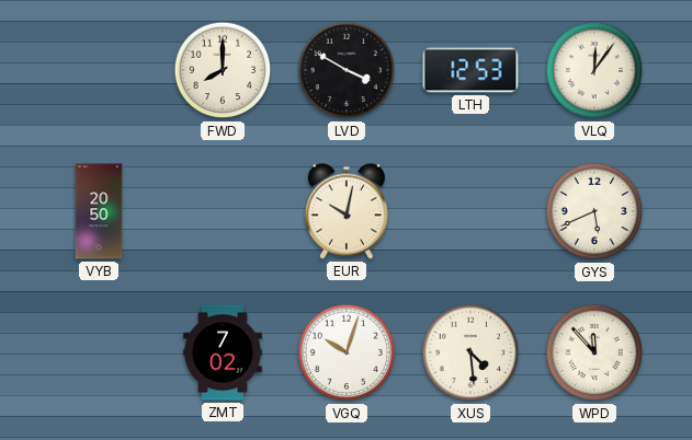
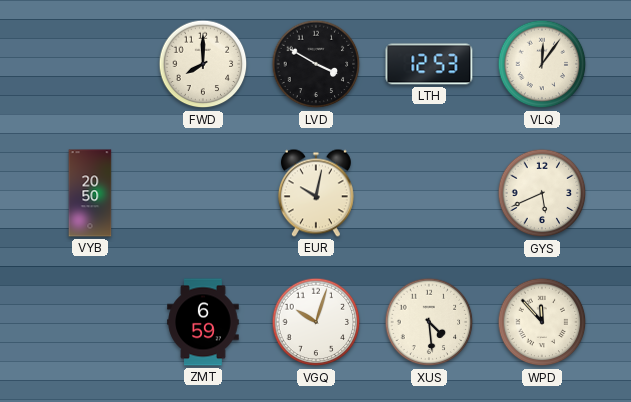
ZMT: 7:02 -> 6:59 (203, 322)
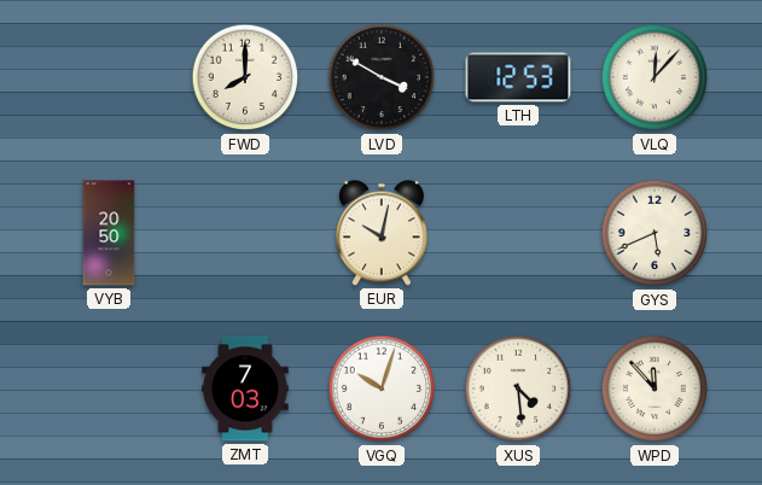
VLQ: 12:06 -> 12:07 (655, 77)
ZMT: 6:59 -> 7:03 (245, 388)
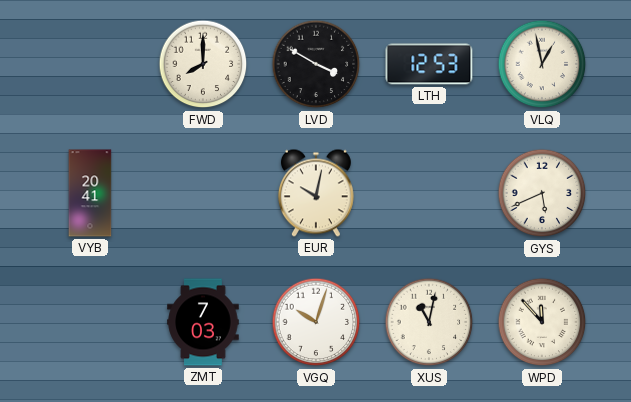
VLQ: 12:07 -> 12:58 (542, 64)
VYB: 20:50 -> 20:41 (90, 193)
XUS: 4:29 -> 11:02 (429, 322)
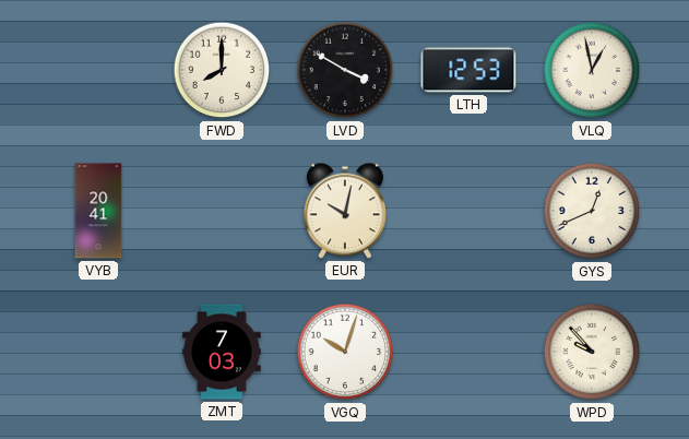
GYS: 5:41 -> 12:41 (592, 211)
XUS: 11:02 -> none (429, 322)
WPD: 11:53 -> 9:53 (592, 352)
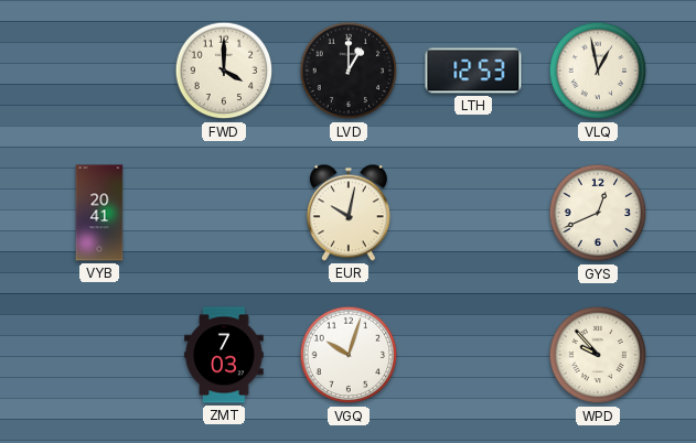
FWD: 8:00 -> 4:00 (224, 71)
LVD: 3:50 -> 1:00 (349, 71)
